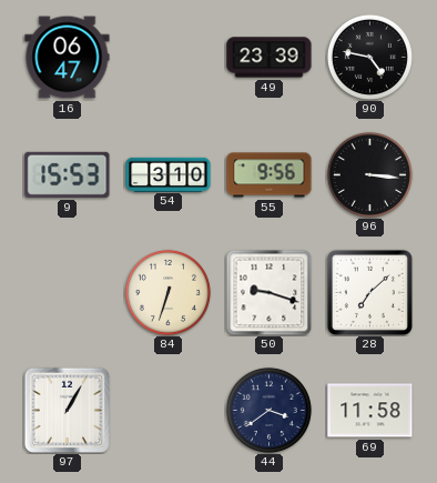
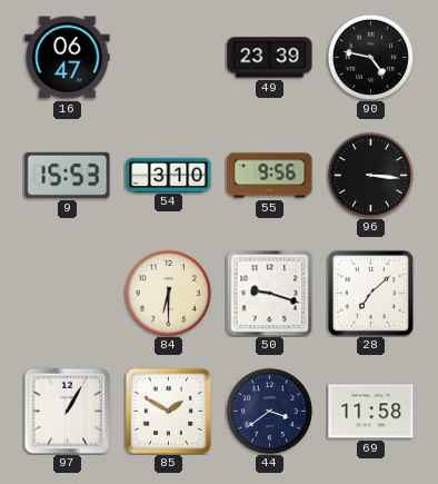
84: 6:33 -> 6:30 (168, 293)
85: none -> 1:50 (168, 411)
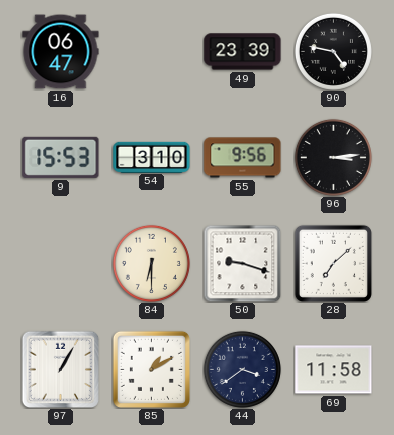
96: 3:16 -> 3:14 (333, 157)
85: 1:50 -> 1:10 (151, 369)
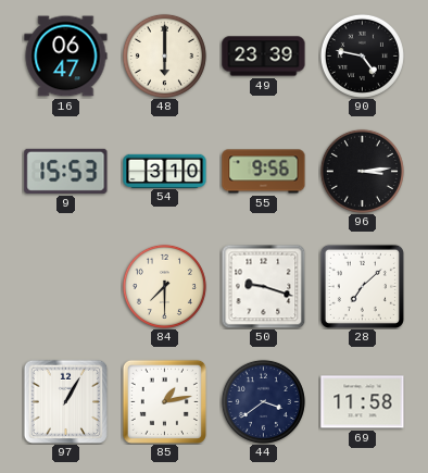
48: none -> 6:00 (164, 55)
84: 6:30 -> 7:30 (164, 286)
85: 1:10 -> 1:13 (164, 401)
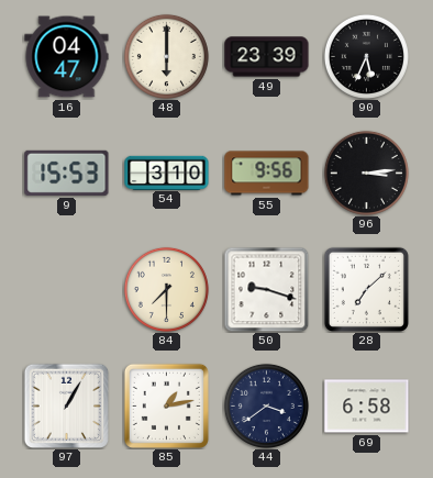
16: 06:47 -> 04:47 (67, 57)
90: 4:47 -> 5:34 (366, 56)
69: 11:58 -> 6:58 (367, 407)
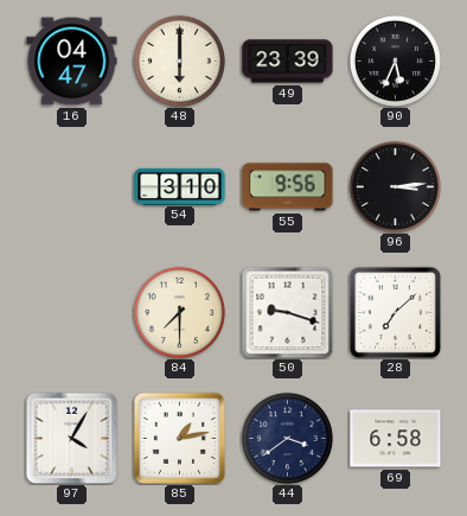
9: 15:53 -> none (67, 173)
97: 1:05 -> 4:05 (71, 438)
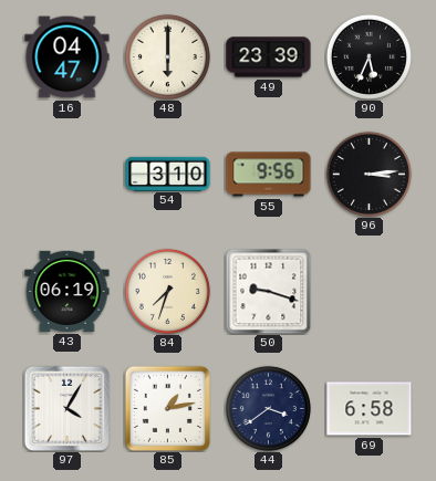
43: none -> 06:19 (68, 291)
84: 7:30 -> 7:33 (167, 291)
28: 7:08 -> none (395, 312)
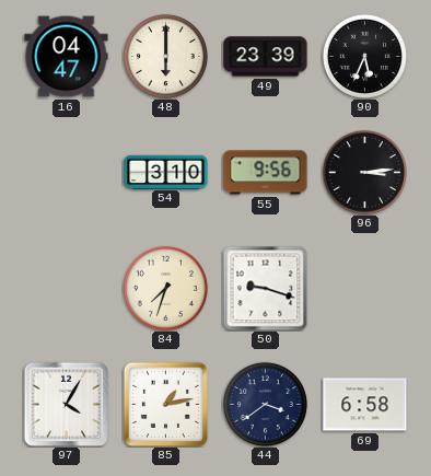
43: 06:19 -> none (68, 291)
